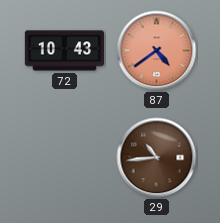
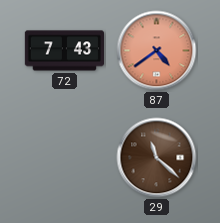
72: 10:43 -> 7:43 (65, 51)
29: 10:44 -> 11:22 (157, 158)
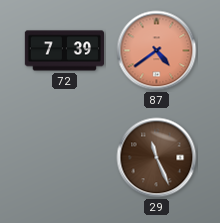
72: 7:43 -> 7:39 (65, 51)
29: 11:22 -> 11:26 (157, 158)
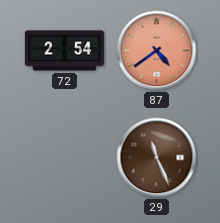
72: 7:39 -> 2:54 (65, 51)
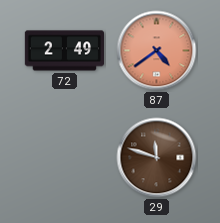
72: 2:54 -> 2:49 (65, 51)
29: 11:26 -> 11:48 (157, 158)
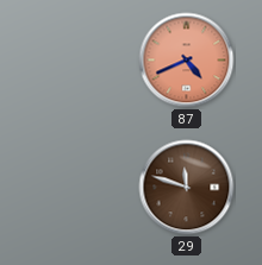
72: 2:49 -> none (65, 51)
87: 4:39 -> 4:41 (187, 61)
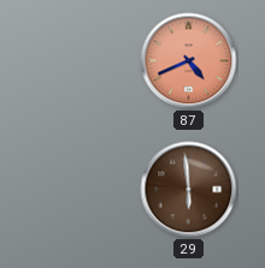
29: 11:48 -> 5:59 (189, 190)
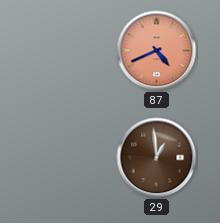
29: 5:59 -> 12:59 (157, 158)
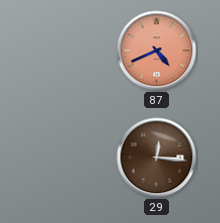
29: 12:59 -> 12:16 (157, 158)
